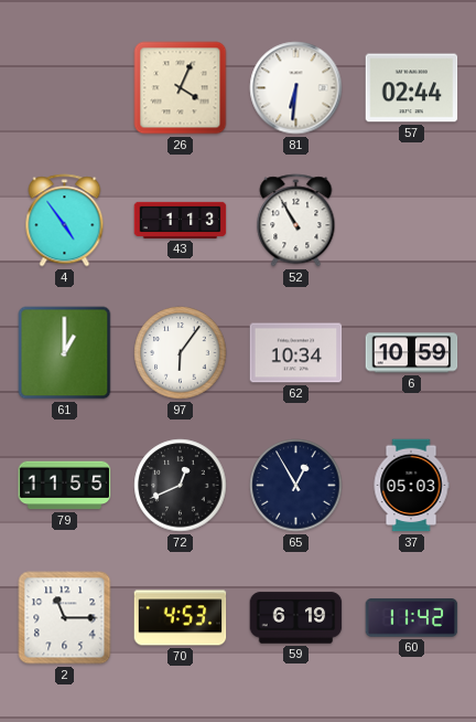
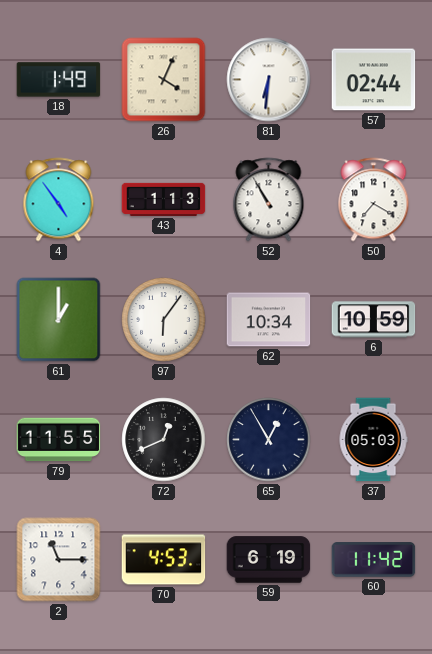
18: none -> 1:49 (59, 80)
50: none -> 7:20 (374, 200)
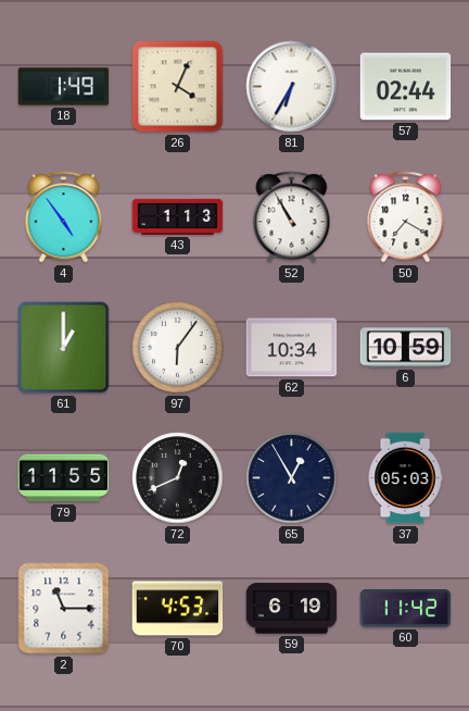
81: 6:31 -> 6:35 (292, 87)
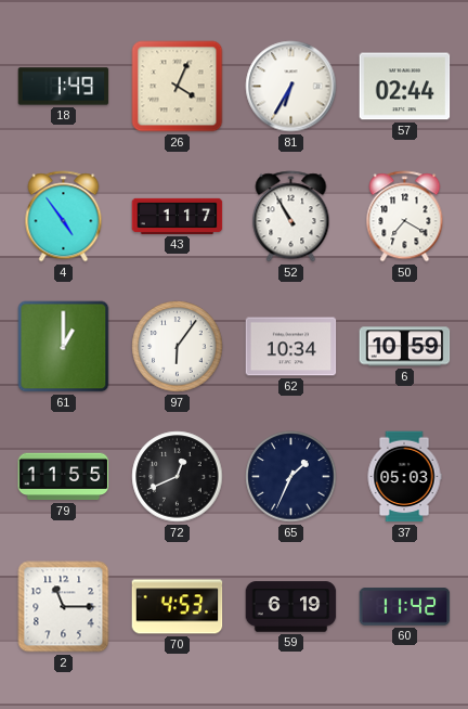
43: 1:13 -> 1:17 (178, 216)
65: 12:55 -> 1:34 (291, 477)
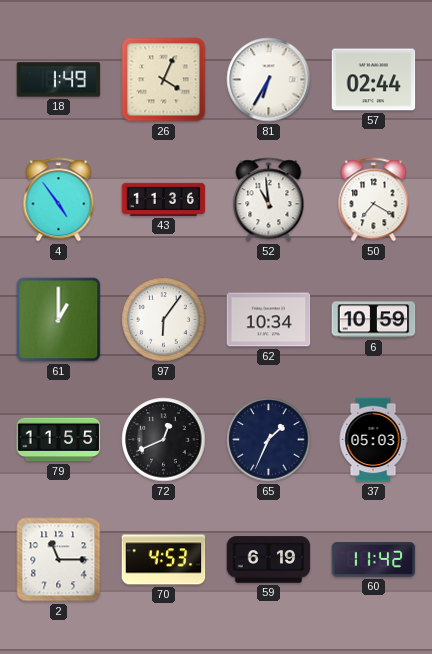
43: 1:17 -> 11:36 (164, 199)
52: 10:55 -> 10:59 (269, 200)
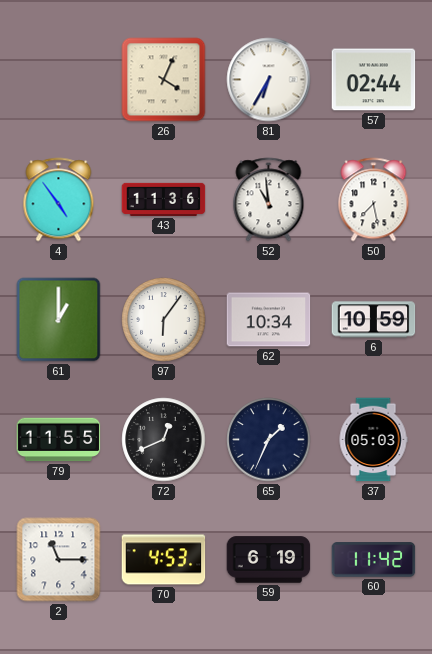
18: 1:49 -> none (59, 80)
50: 7:20 -> 7:28 (374, 200)
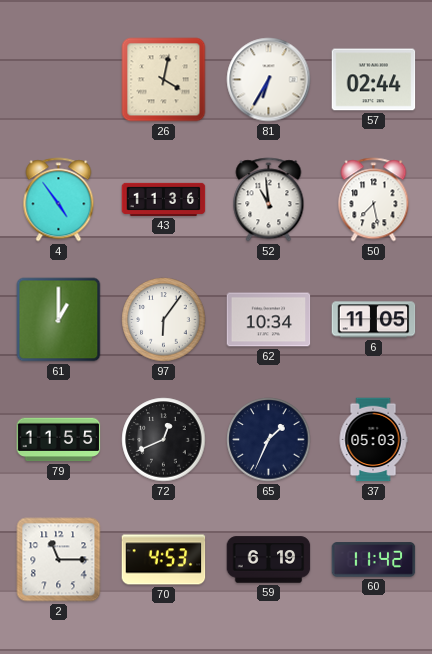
26: 4:04 -> 4:02 (164, 80)
6: 10:59 -> 11:05 (374, 320)
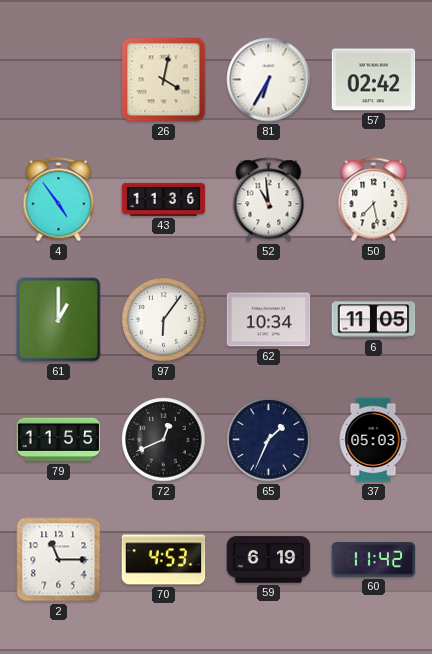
57: 02:44 -> 02:42 (374, 80)
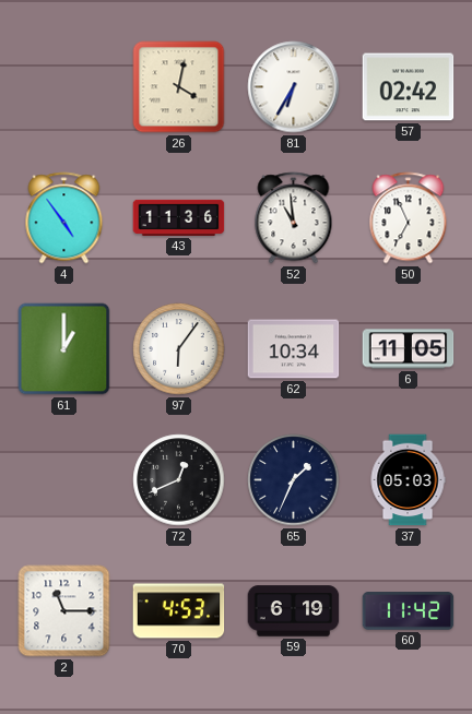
50: 7:28 -> 6:56 (409, 218)
79: 11:55 -> none (59, 440)
